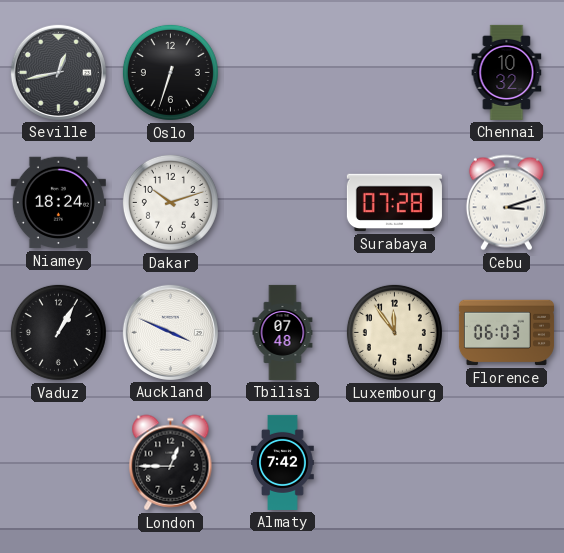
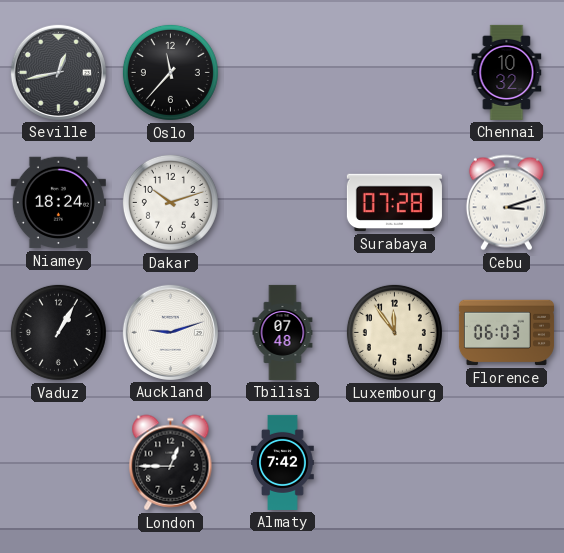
Oslo: 6:33 -> 11:37 (170, 72)
Auckland: 3:49 -> 9:12 (170, 332)
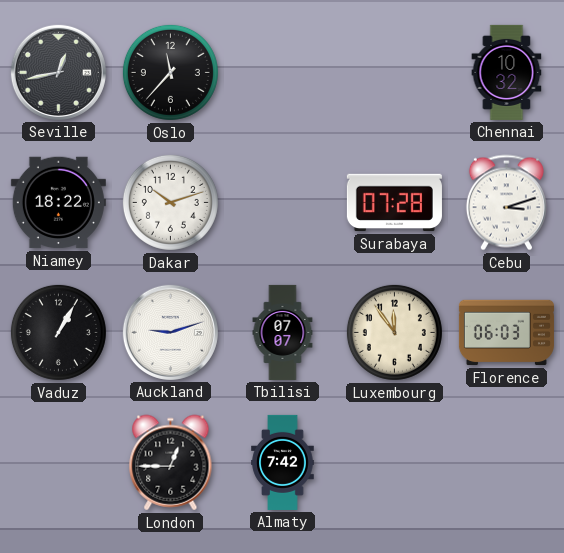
Niamey: 18:24 -> 18:22 (58, 203)
Tbilisi: 07:48 -> 07:07 (283, 332)
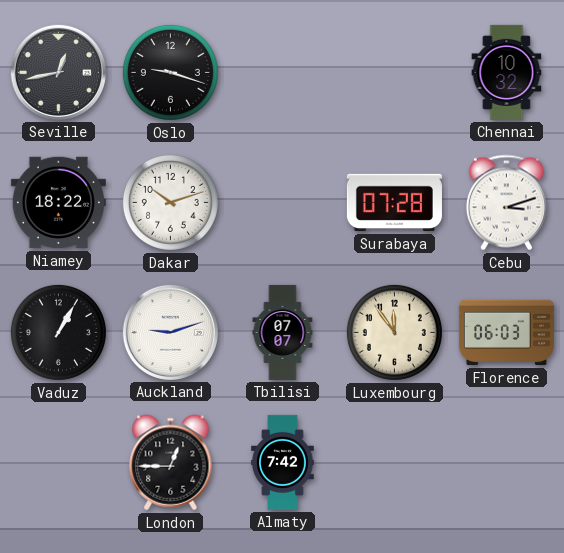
Oslo: 11:37 -> 9:18 (170, 72)
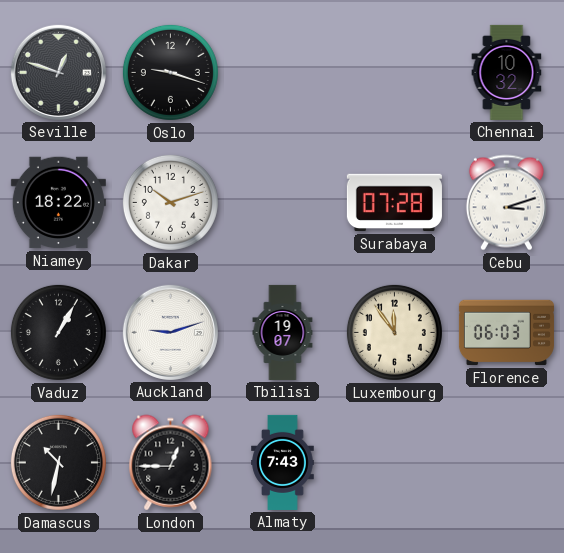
Seville: 12:43 -> 12:48 (58, 72)
Tbilisi: 07:07 -> 19:07 (283, 332)
Damascus: none -> 10:32 (58, 462)
Almaty: 7:42 -> 7:43 (283, 462)
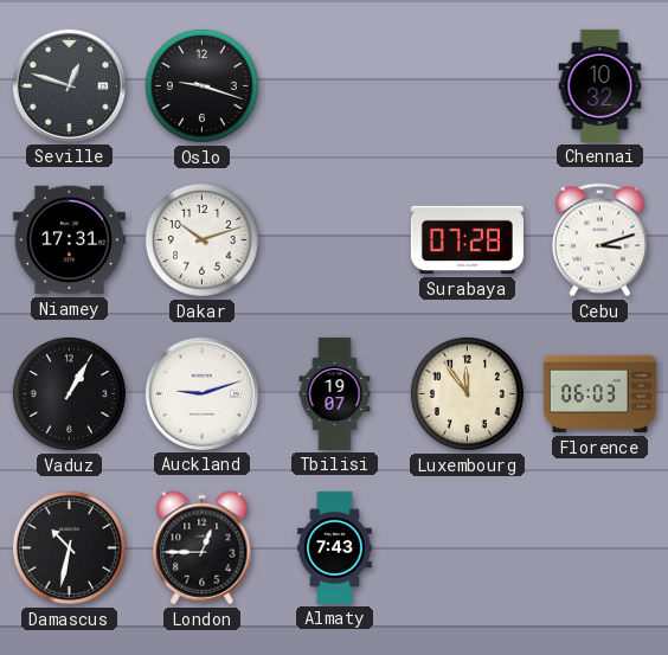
Niamey: 18:22 -> 17:31 (69, 240)
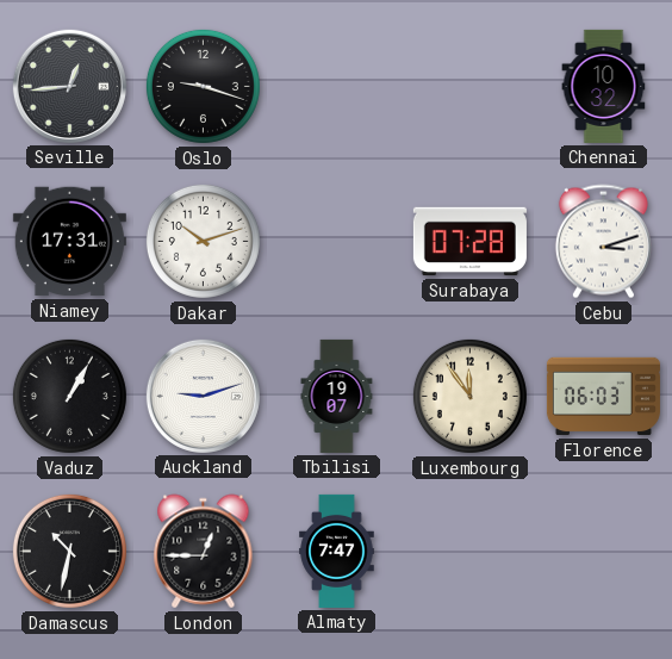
Seville: 12:48 -> 12:44 (69, 86)
Almaty: 7:43 -> 7:47 (337, 551)
